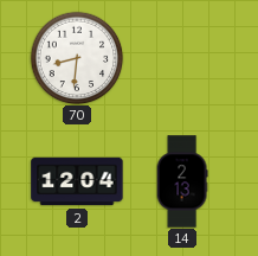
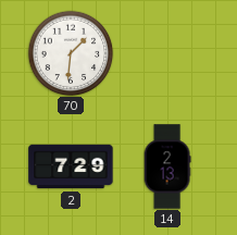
70: 8:31 -> 1:31 (71, 53)
2: 12:04 -> 7:29 (71, 166)
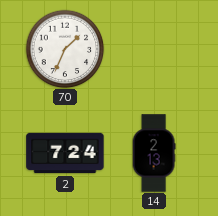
70: 1:31 -> 1:34 (65, 49)
2: 7:29 -> 7:24 (65, 153)
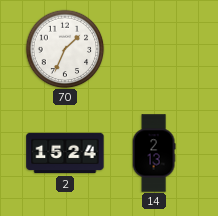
2: 7:24 -> 15:24 (65, 153)
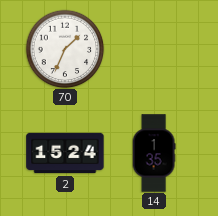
14: 2:13 -> 1:35 (154, 153)
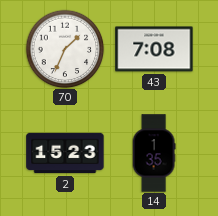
43: none -> 7:08 (154, 49)
2: 15:24 -> 15:23 (65, 153)
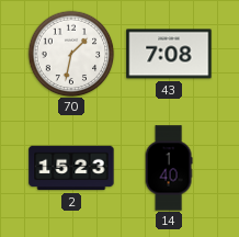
70: 1:34 -> 1:32 (71, 54)
14: 1:35 -> 1:40 (169, 168)
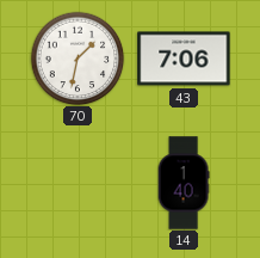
43: 7:08 -> 7:06 (184, 59)
2: 15:23 -> none (71, 168)
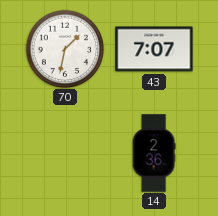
43: 7:06 -> 7:07 (154, 49)
14: 1:40 -> 2:36 (154, 153)
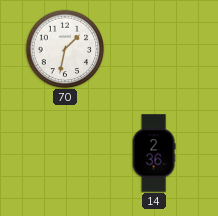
43: 7:07 -> none (154, 49)
